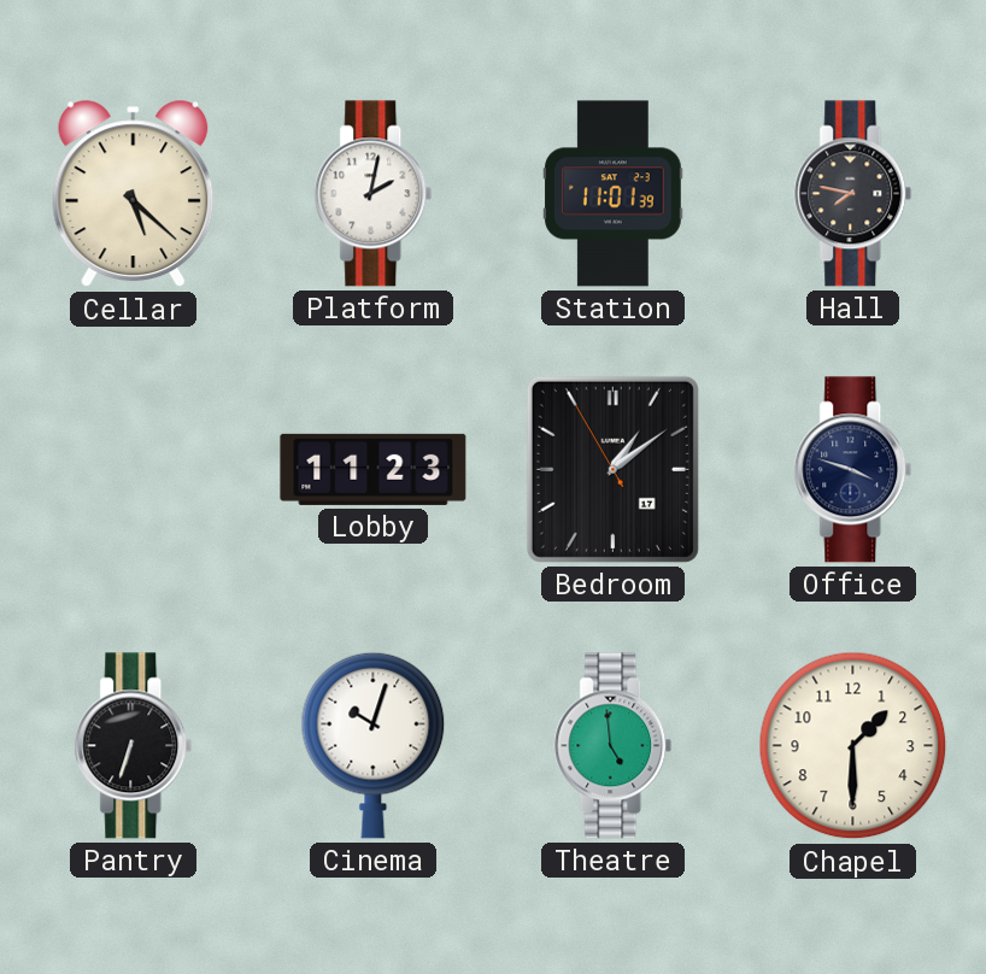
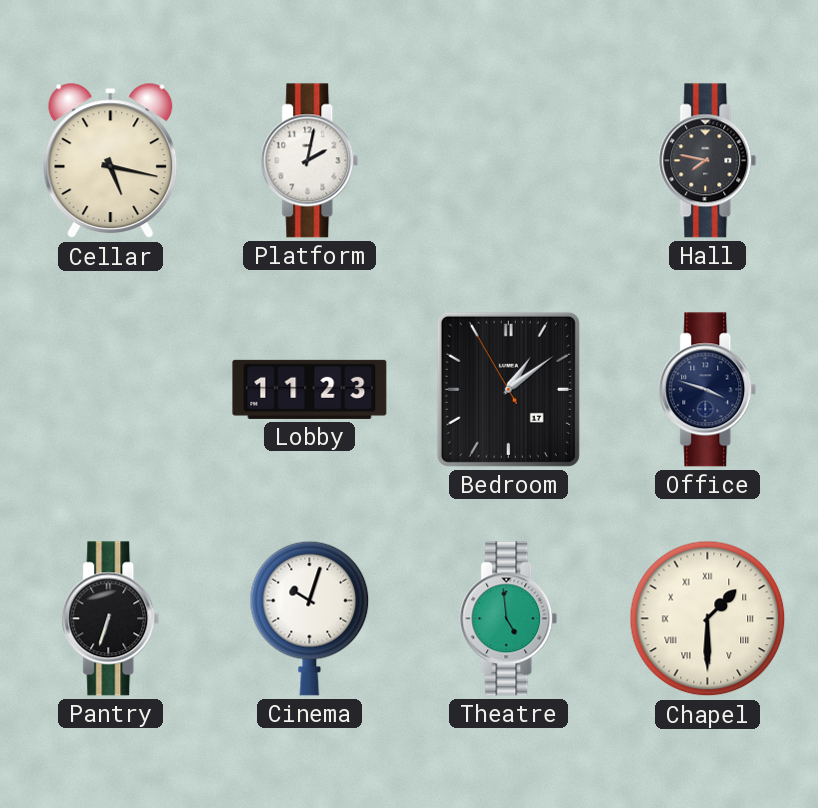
Cellar: 5:22 -> 5:17 (111, 161)
Station: 11:01 -> none (614, 194)
Chapel numerals: Arabic -> Roman (708, 619)
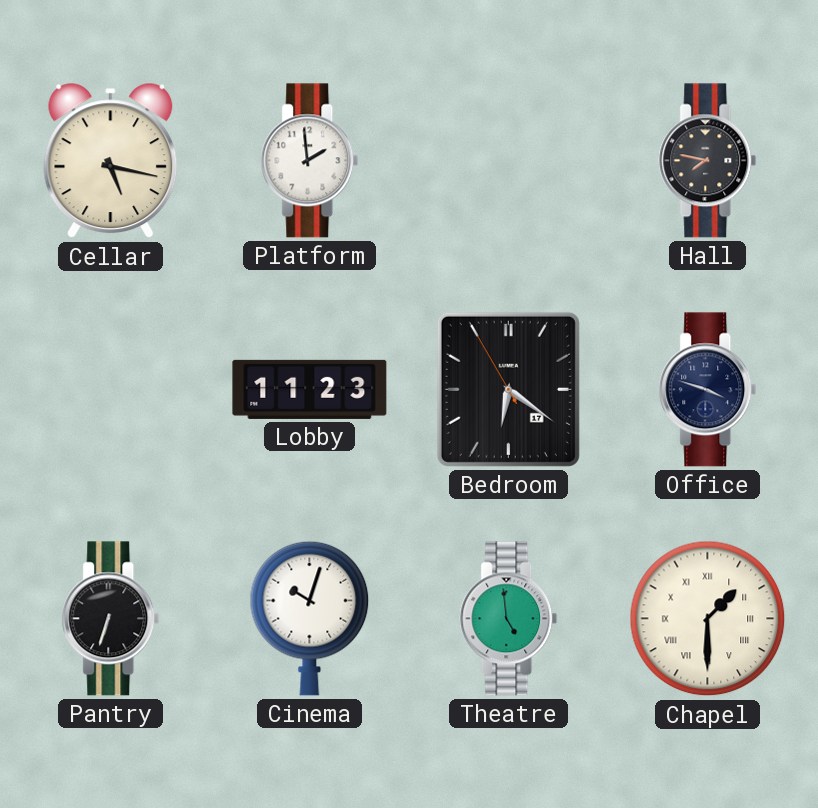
Platform: 2:02 -> 1:59 (310, 161)
Bedroom: 1:08 -> 6:20 (508, 389)
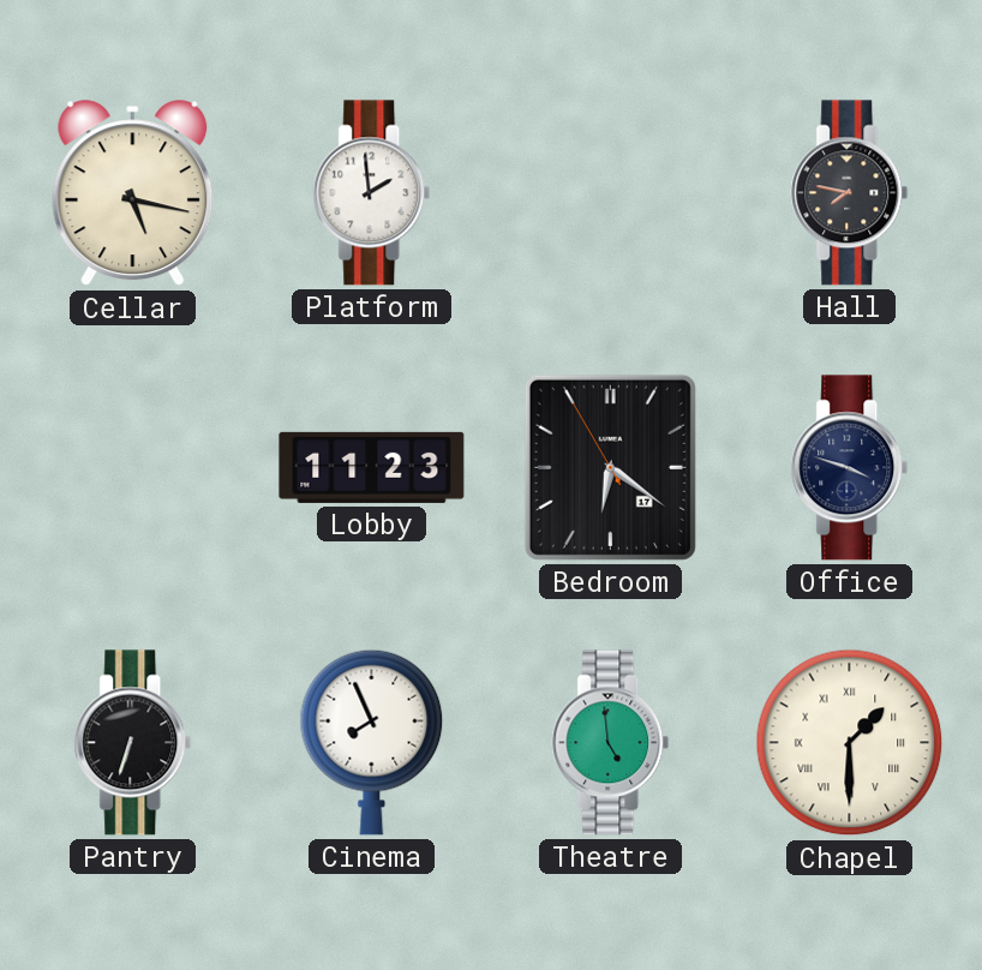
Cinema: 10:03 -> 7:56 (372, 742)
